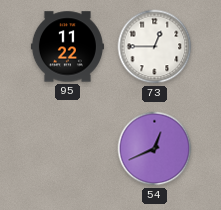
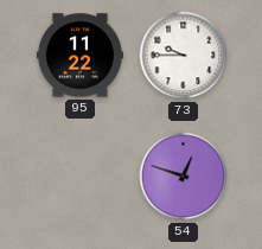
73: 12:45 -> 9:45 (184, 56)
54: 12:41 -> 12:48 (184, 177)
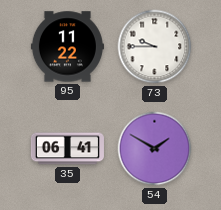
35: none -> 06:41 (67, 149)
54: 12:48 -> 1:50 (155, 149)
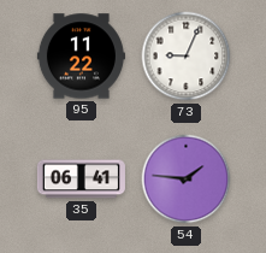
73: 9:45 -> 9:04 (187, 57)
54: 1:50 -> 1:46 (187, 180)
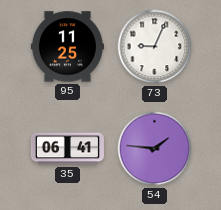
95: 11:22 -> 11:25 (67, 47)
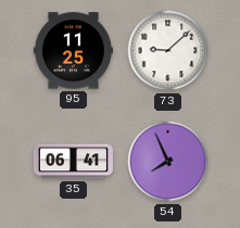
73: 9:04 -> 9:08 (168, 51)
54: 1:46 -> 7:56 (168, 162)
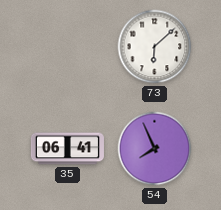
95: 11:25 -> none (73, 51)
73: 9:08 -> 6:08 (155, 47)
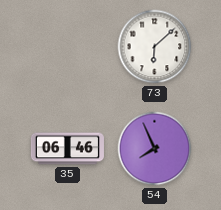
35: 06:41 -> 06:46 (67, 149)
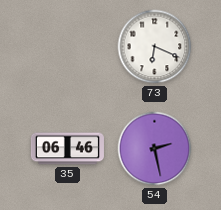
73: 6:08 -> 6:19 (155, 47)
54: 7:56 -> 2:28 (155, 149)
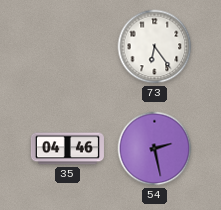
73: 6:19 -> 6:24 (155, 47)
35: 06:46 -> 04:46 (67, 149)
